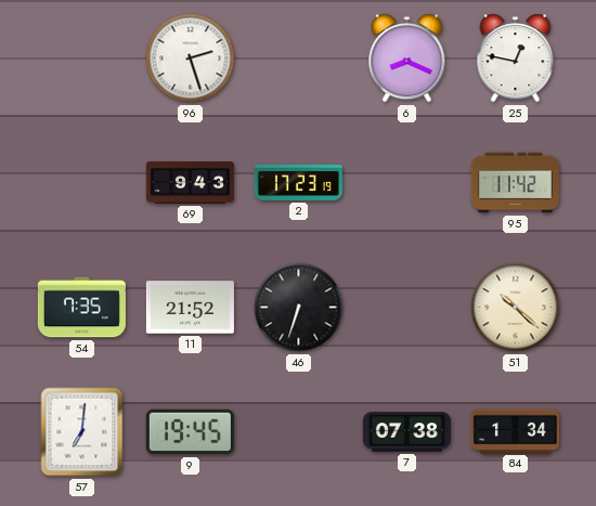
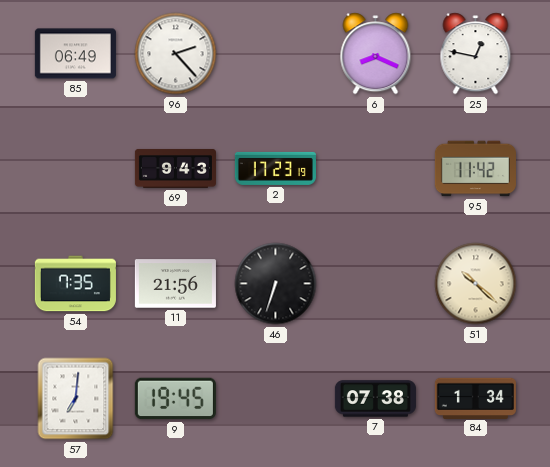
85: none -> 06:49 (75, 54)
96: 2:27 -> 2:23 (176, 54)
11: 21:52 -> 21:56 (175, 284)
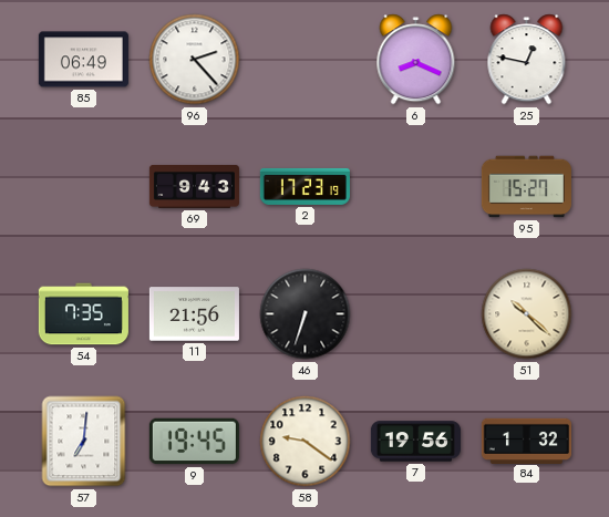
95: 11:42 -> 15:27 (526, 187)
58: none -> 9:21 (306, 442)
7: 07:38 -> 19:56 (415, 442)
84: 1:34 -> 1:32 (526, 441)
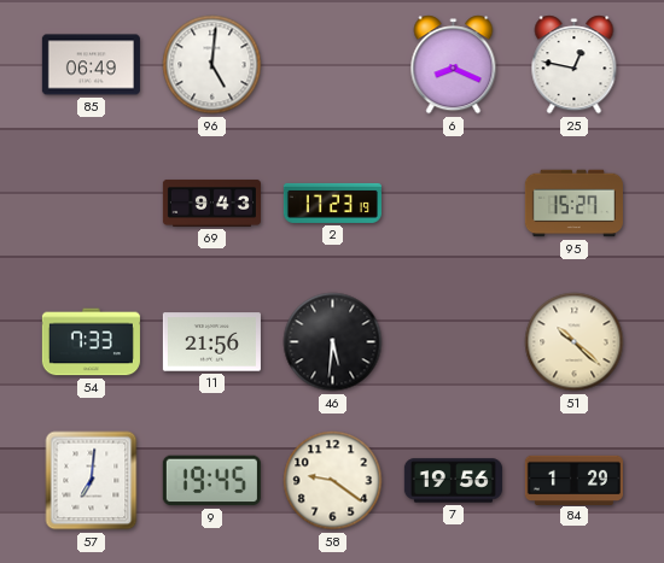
96: 2:23 -> 5:01 (212, 65)
54: 7:35 -> 7:33 (91, 342)
46: 6:33 -> 5:31 (333, 342)
84: 1:32 -> 1:29 (573, 480)
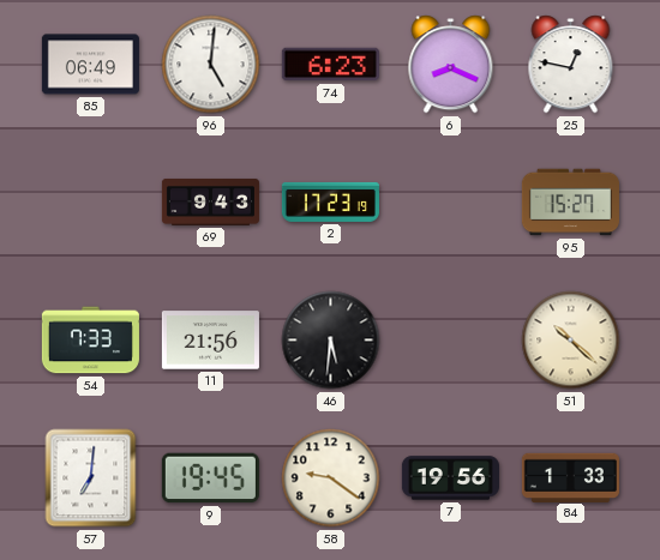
74: none -> 6:23 (330, 65)
84: 1:29 -> 1:33 (570, 477)
